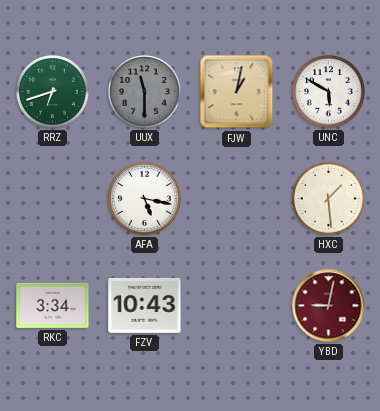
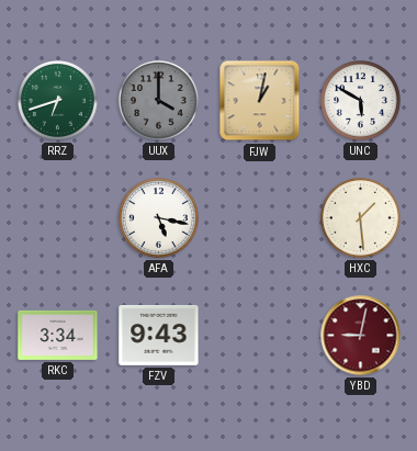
UUX: 11:30 -> 4:00 (159, 101)
FZV: 10:43 -> 9:43 (159, 335)
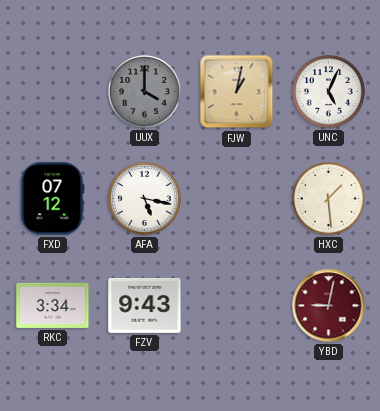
RRZ: 6:42 -> none (58, 101)
UNC: 5:50 -> 5:04 (329, 92)
FXD: none -> 07:12 (52, 199)
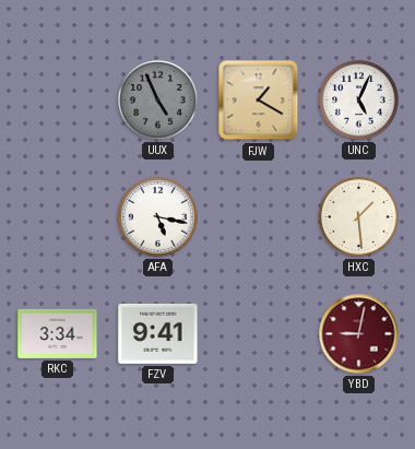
UUX: 4:00 -> 4:56 (158, 101)
FJW: 1:02 -> 1:20 (259, 101)
FXD: 07:12 -> none (52, 199)
FZV: 9:43 -> 9:41 (158, 333)
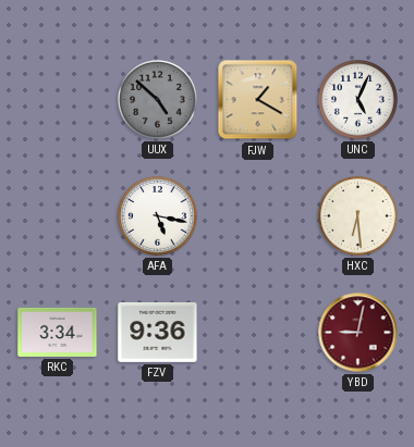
UUX: 4:56 -> 4:52 (158, 100)
HXC: 1:29 -> 6:29 (358, 216)
FZV: 9:41 -> 9:36 (158, 332)
